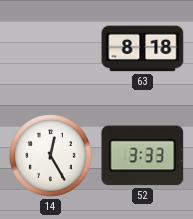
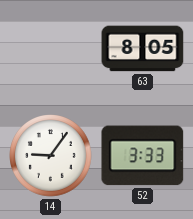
63: 8:18 -> 8:05 (143, 49)
14: 12:25 -> 9:06 (51, 156)
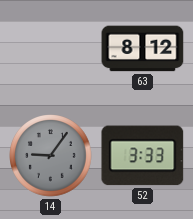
63: 8:05 -> 8:12 (143, 49)
14 dial: white -> grey (51, 156)
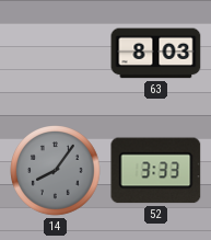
63: 8:12 -> 8:03 (156, 54)
14: 9:06 -> 8:06 (56, 171)
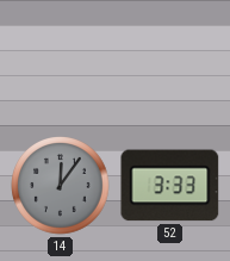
63: 8:03 -> none (156, 54)
14: 8:06 -> 12:06 (61, 186)
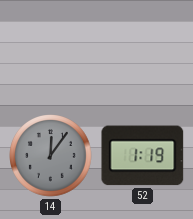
52: 3:33 -> 1:19 (143, 156)
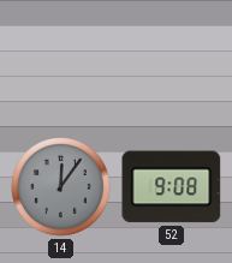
52: 1:19 -> 9:08 (172, 187)
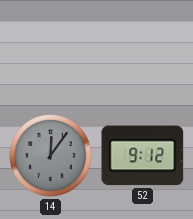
52: 9:08 -> 9:12 (143, 156)
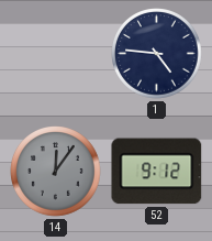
1: none -> 4:46 (157, 54)
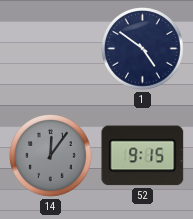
1: 4:46 -> 4:51 (143, 49)
52: 9:12 -> 9:15 (143, 156)
